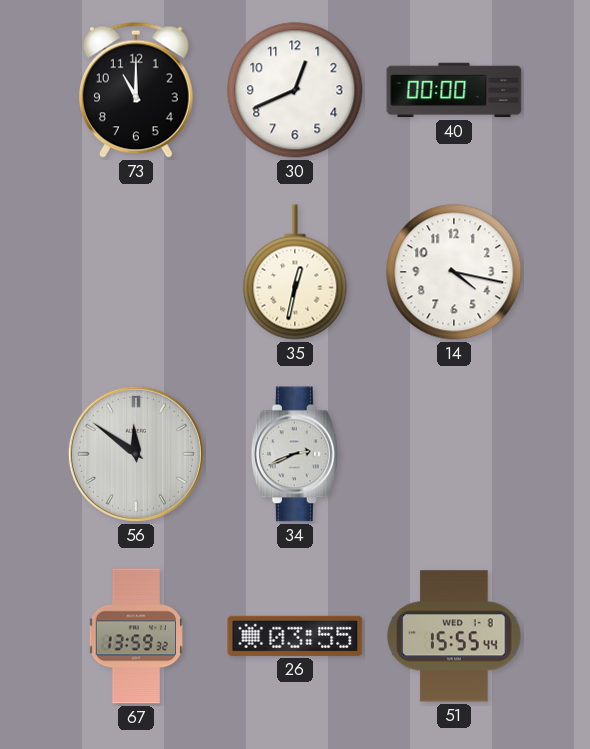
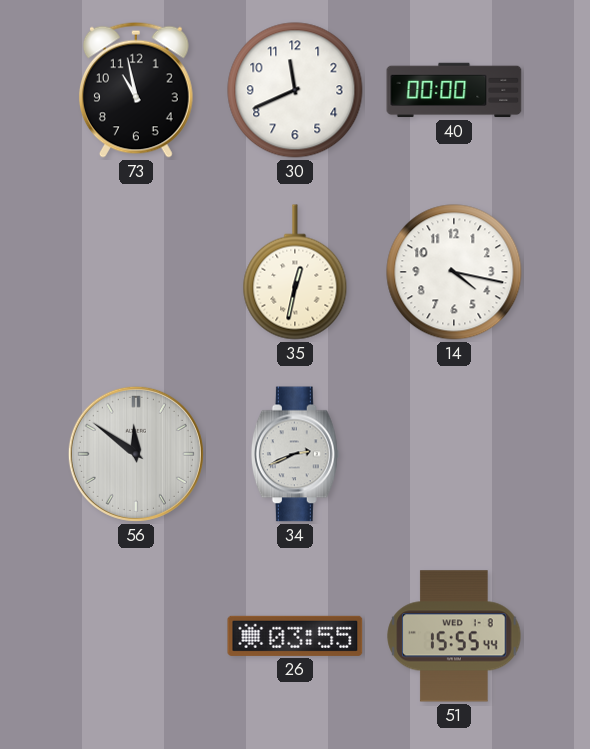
73: 11:00 -> 10:58 (136, 90)
30: 12:41 -> 11:41 (295, 90)
67: 13:59 -> none (135, 636)
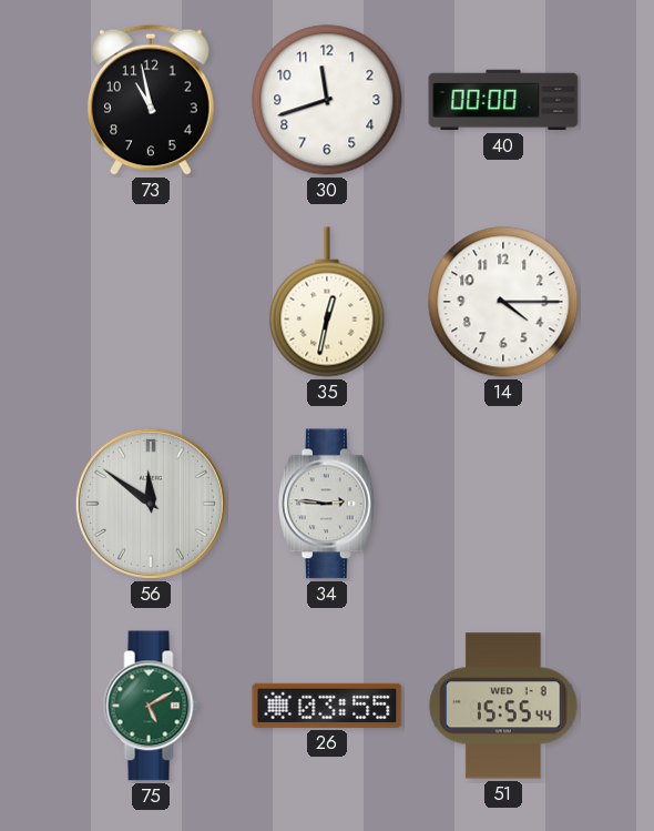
30: 11:41 -> 11:42 (327, 100)
14: 4:17 -> 4:15 (503, 302)
34: 2:41 -> 2:46 (327, 504)
75: none -> 5:10 (151, 706)
